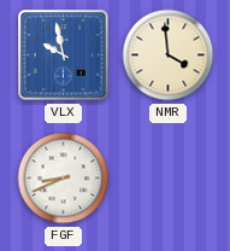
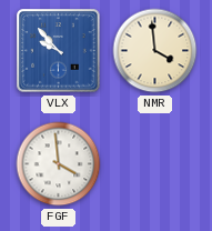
VLX: 9:58 -> 9:53 (59, 51)
FGF: 8:41 -> 3:59 (59, 164)
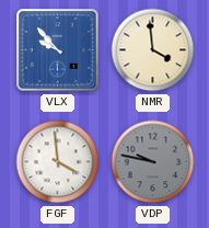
VDP: none -> 9:47 (153, 162)
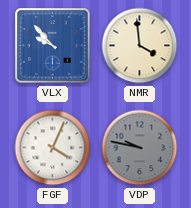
FGF: 3:59 -> 4:04 (53, 148)
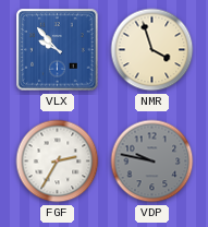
NMR: 3:59 -> 3:57 (152, 50)
FGF: 4:04 -> 2:35 (58, 162)
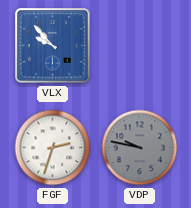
NMR: 3:57 -> none (152, 50)
FGF: 2:35 -> 2:33 (53, 148)
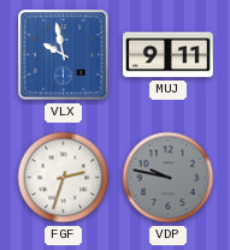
VLX: 9:53 -> 9:58 (64, 55)
MUJ: none -> 9:11 (167, 55)
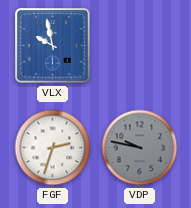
MUJ: 9:11 -> none (167, 55)
